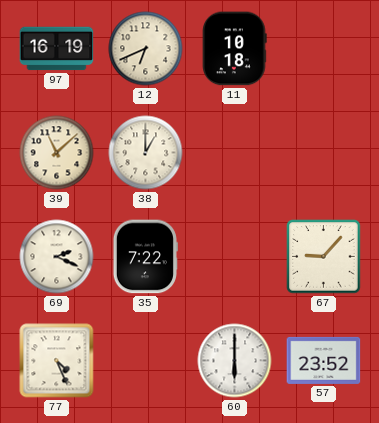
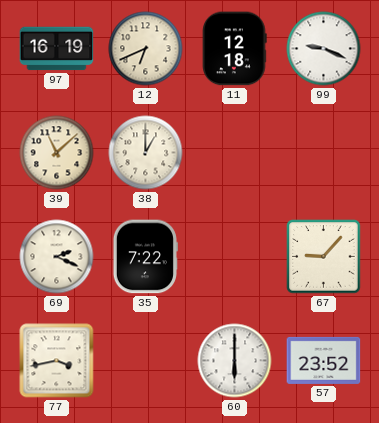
11: 10:18 -> 12:18 (235, 49)
99: none -> 9:19 (324, 49)
77: 4:26 -> 3:43 (57, 361)
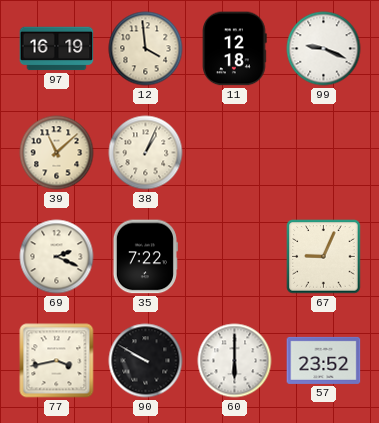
12: 6:41 -> 3:59 (146, 49)
38: 1:00 -> 1:04 (146, 153)
67: 9:07 -> 9:04 (324, 257)
90: none -> 9:50 (146, 361)
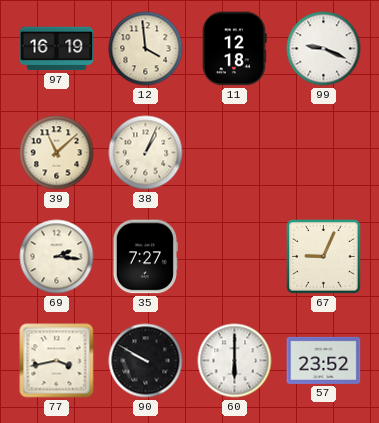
69: 2:19 -> 2:16 (57, 257)
35: 7:22 -> 7:27 (145, 257)
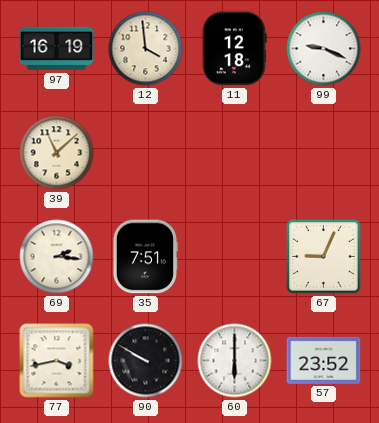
38: 1:04 -> none (146, 153)
35: 7:27 -> 7:51 (145, 257)
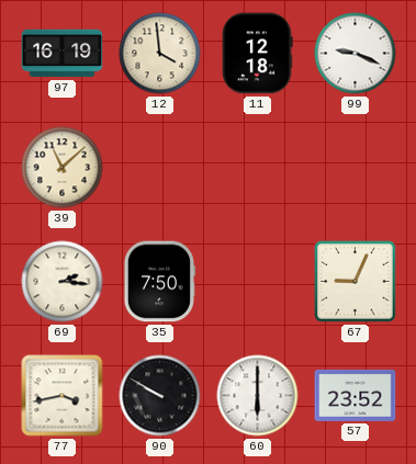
35: 7:51 -> 7:50 (159, 282)
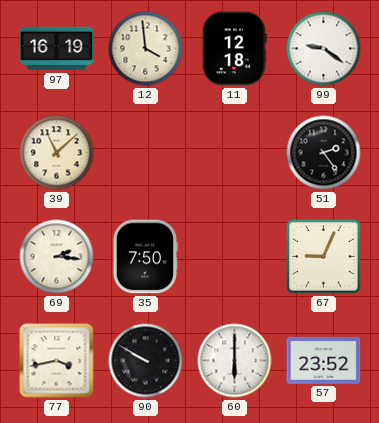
99: 9:19 -> 9:21 (324, 49)
51: none -> 2:24 (324, 153)
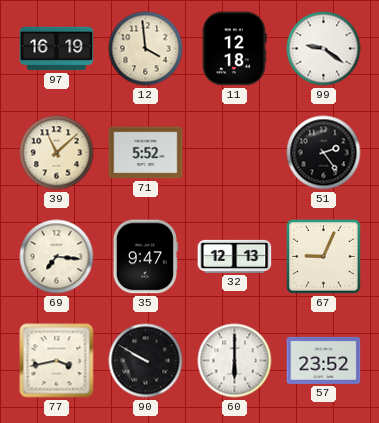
71: none -> 5:52 (146, 153)
69: 2:16 -> 7:16 (57, 257)
35: 7:50 -> 9:47 (145, 257)
32: none -> 12:13 (235, 256)
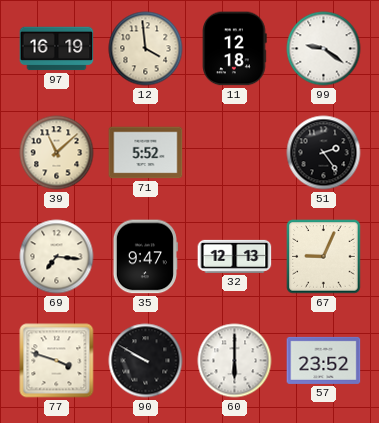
77: 3:43 -> 3:48 (57, 361)
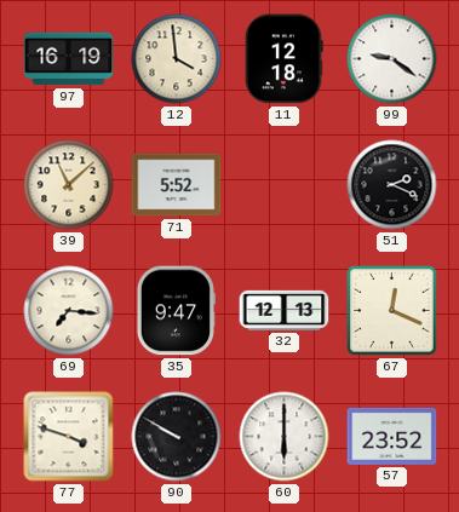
51: 2:24 -> 2:19 (392, 185)
67: 9:04 -> 12:19 (392, 311)
